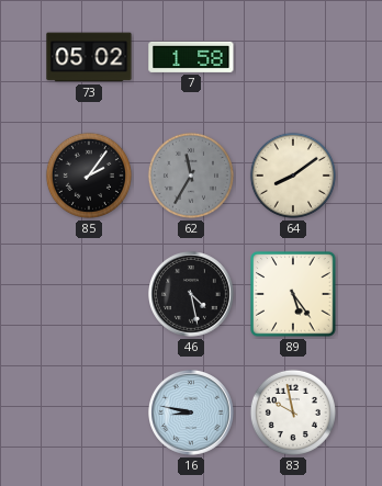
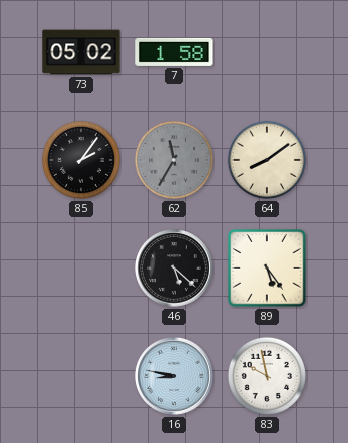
46: 4:28 -> 5:22 (175, 269)
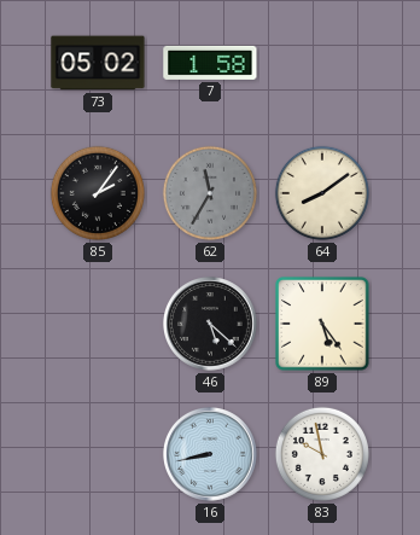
16: 8:47 -> 8:43 (211, 455)
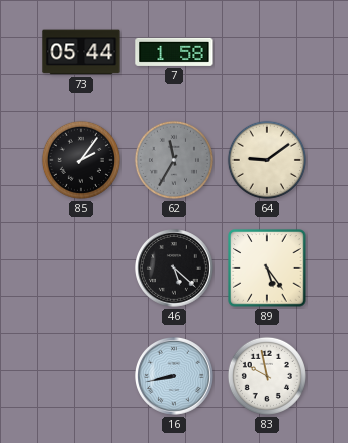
73: 05:02 -> 05:44 (81, 52)
64: 8:09 -> 9:09 (267, 160)
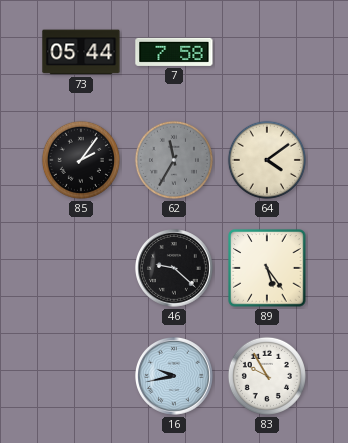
7: 1:58 -> 7:58 (174, 52)
64: 9:09 -> 4:09 (267, 160)
46: 5:22 -> 9:22 (175, 269)
16: 8:43 -> 9:43 (175, 377)
83: 9:58 -> 9:55 (267, 376)
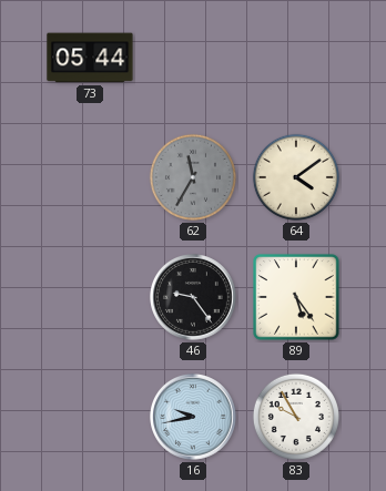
7: 7:58 -> none (174, 52)
85: 2:06 -> none (81, 160)
46: 9:22 -> 9:24 (194, 298)
